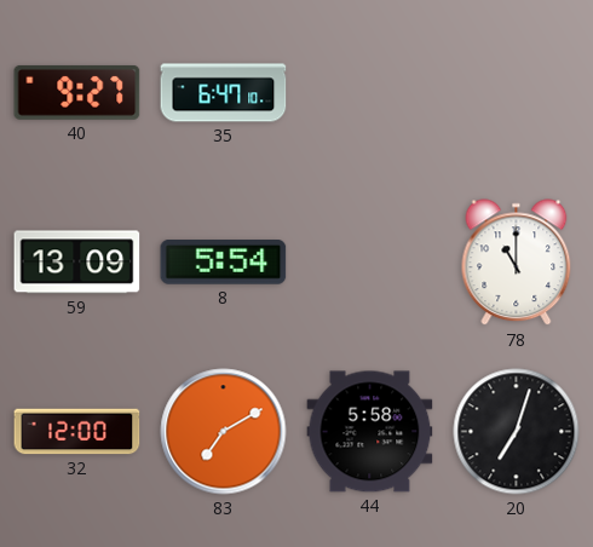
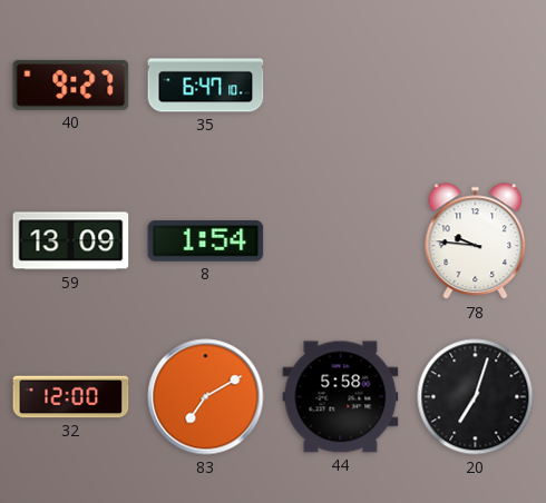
8: 5:54 -> 1:54 (206, 241)
78: 11:00 -> 9:46 (476, 241)
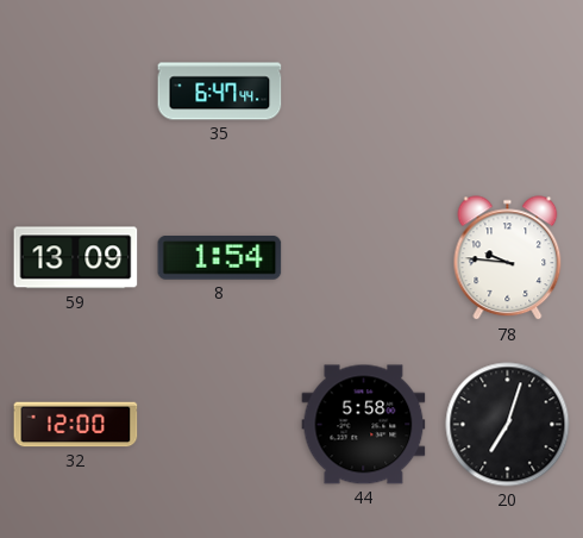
40: 9:27 -> none (71, 85)
35: 6:47:10 -> 6:47:44 (220, 92)
83: 7:10 -> none (206, 397)
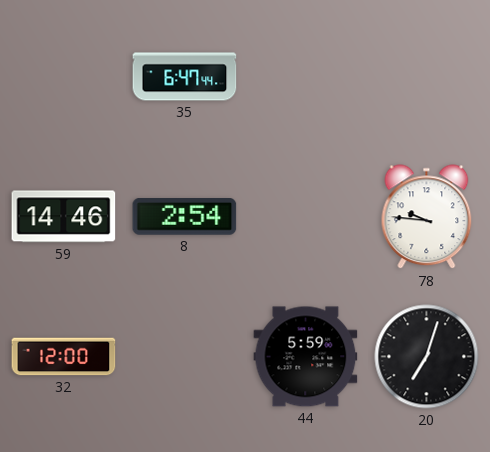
59: 13:09 -> 14:46 (64, 217)
8: 1:54 -> 2:54 (185, 217)
44: 5:58 -> 5:59 (306, 357)
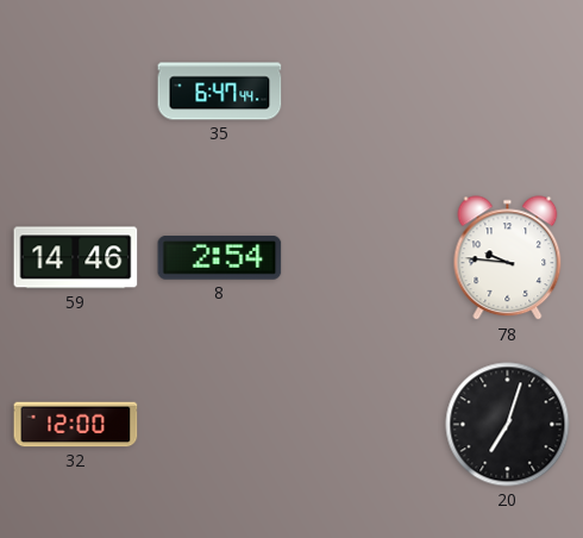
44: 5:59 -> none (306, 357)
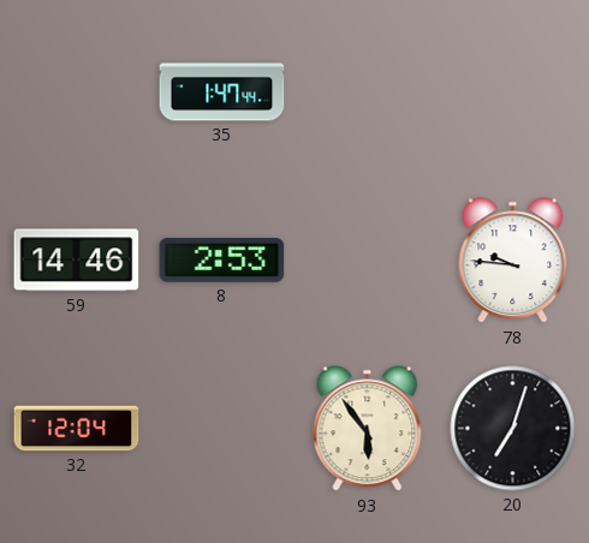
35: 6:47 -> 1:47 (222, 93)
8: 2:54 -> 2:53 (222, 261)
32: 12:00 -> 12:04 (77, 429)
93: none -> 5:54 (368, 429)
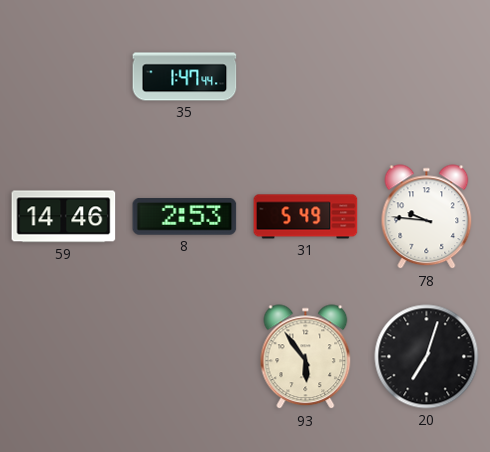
31: none -> 5:49 (306, 217)
32: 12:04 -> none (77, 429)
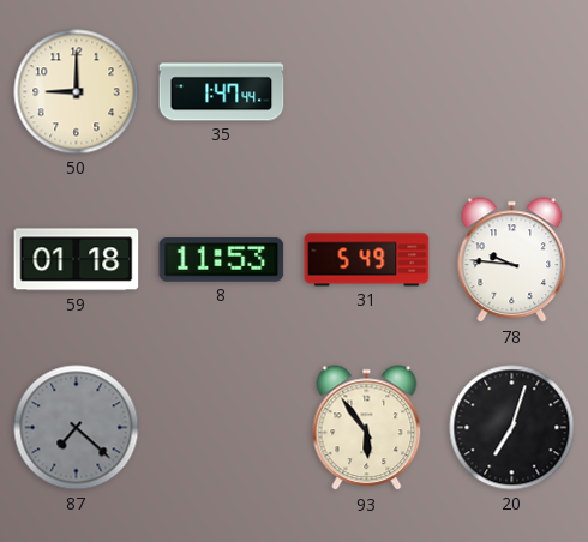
50: none -> 9:00 (77, 92)
59: 14:46 -> 01:18 (77, 260)
8: 2:53 -> 11:53 (222, 260)
87: none -> 7:22 (77, 428)
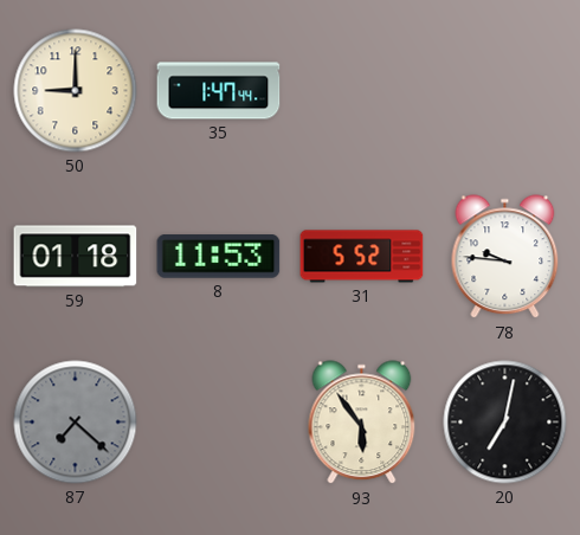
31: 5:49 -> 5:52 (362, 257)
20: 7:03 -> 7:02 (505, 423)
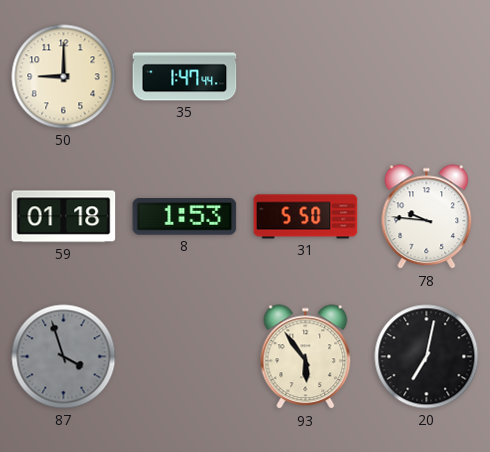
8: 11:53 -> 1:53 (185, 217)
31: 5:52 -> 5:50 (306, 217)
87: 7:22 -> 3:57 (64, 357)
